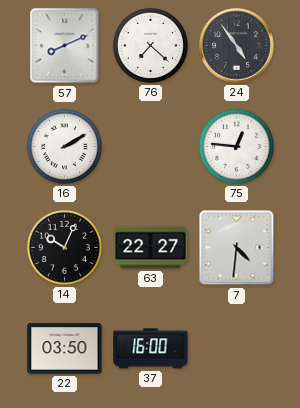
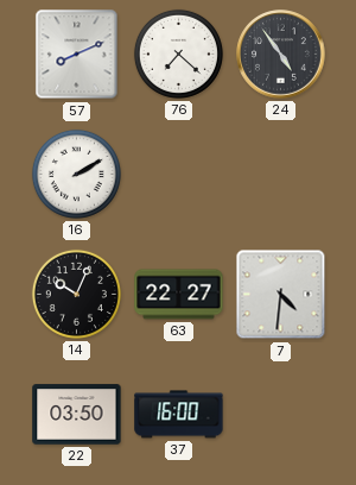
75: 12:46 -> none (236, 146)
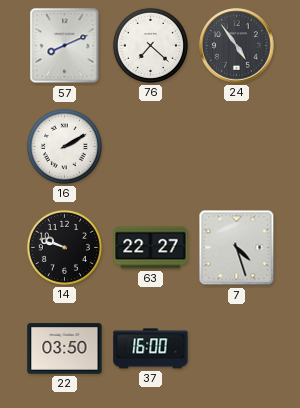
14: 10:04 -> 9:48 (64, 247)
7: 4:31 -> 4:27 (237, 248)
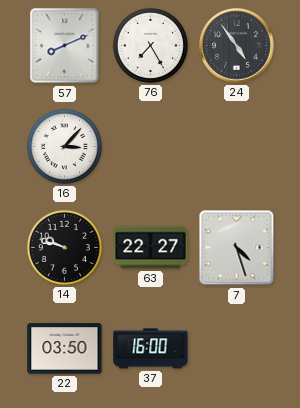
76: 7:22 -> 7:25 (150, 45)
16: 2:10 -> 3:07 (64, 146)
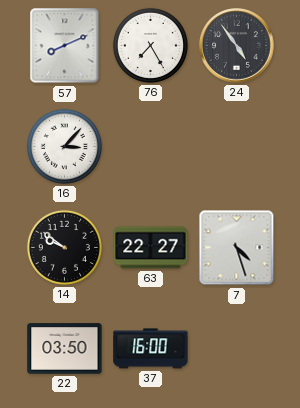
14: 9:48 -> 9:51 (64, 247)
